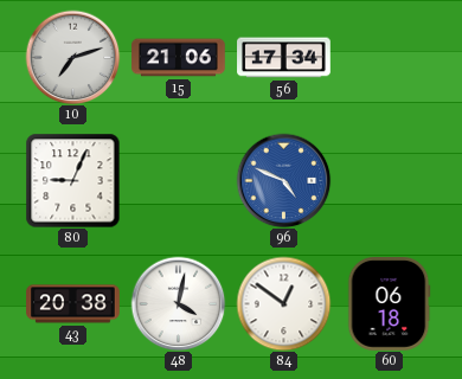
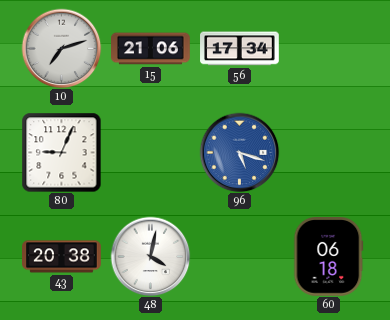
96: 4:49 -> 5:18 (239, 152)
84: 12:51 -> none (283, 303)
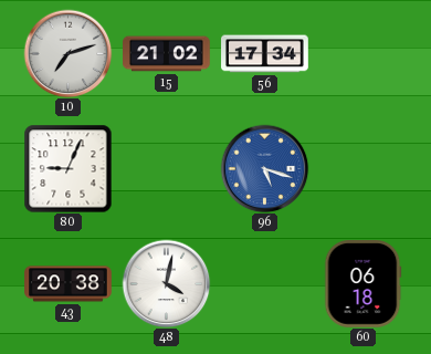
15: 21:06 -> 21:02 (167, 54)
